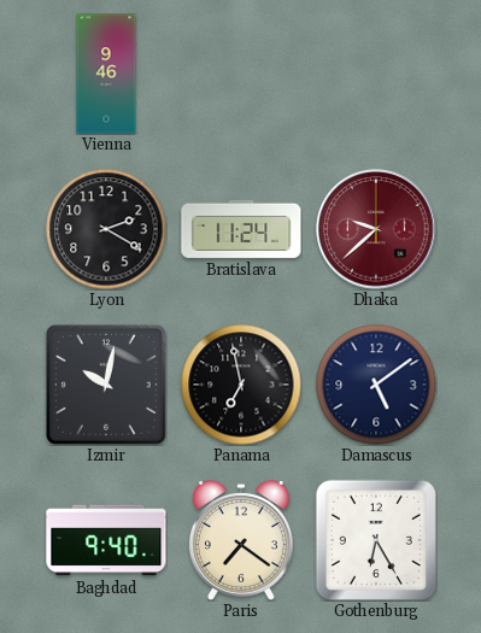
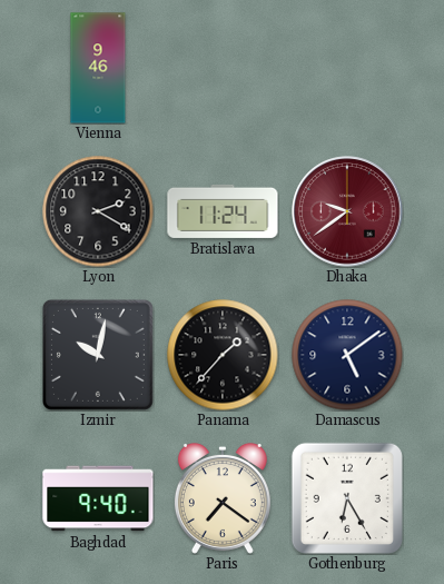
Dhaka: 9:38 -> 9:39 (347, 211)
Panama: 6:58 -> 1:37 (223, 355)
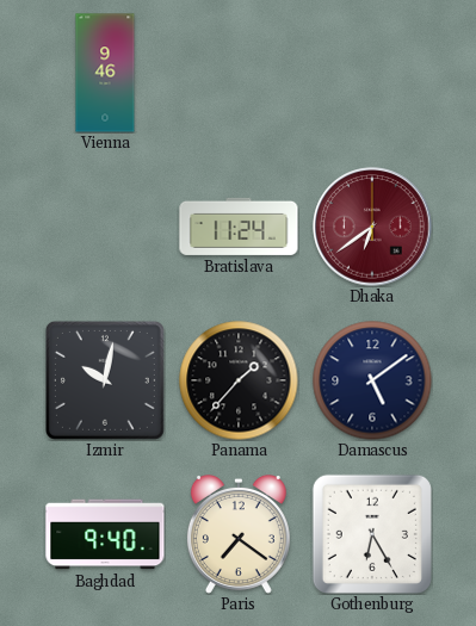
Lyon: 2:20 -> none (98, 211)
Dhaka: 9:39 -> 6:39 (372, 227)
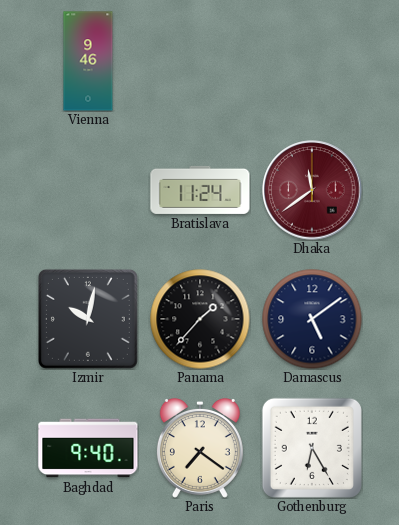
Dhaka: 6:39 -> 11:39 (312, 190)
